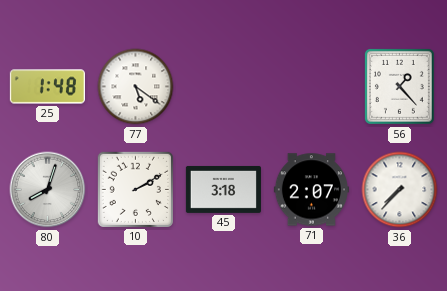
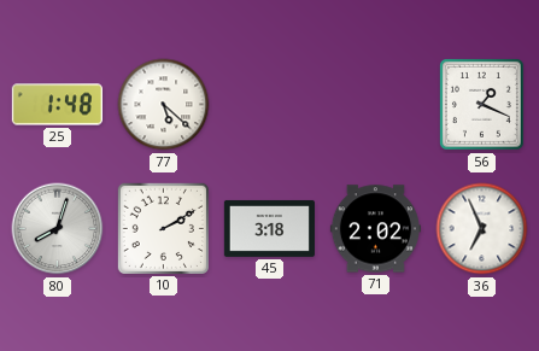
77: 5:21 -> 5:22 (164, 105)
56: 1:23 -> 1:19 (481, 104)
71: 2:07 -> 2:02 (375, 229)
36: 7:37 -> 6:56 (482, 229)
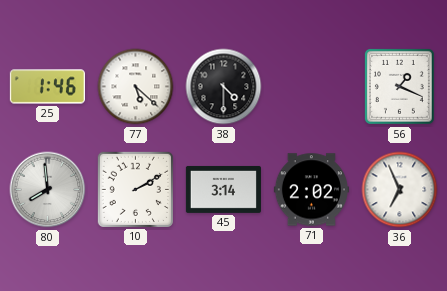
25: 1:48 -> 1:46 (47, 87)
38: none -> 4:30 (224, 87)
80: 8:03 -> 7:59 (48, 190)
45: 3:18 -> 3:14 (223, 189)
